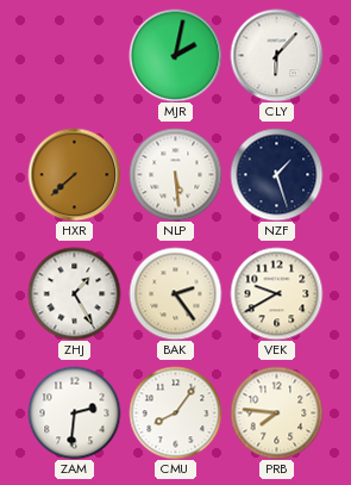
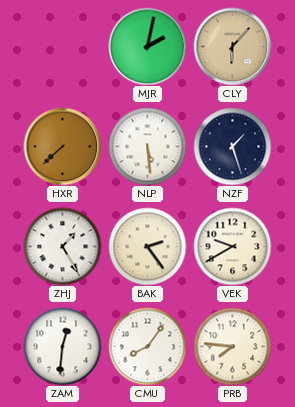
CLY dial: white -> champagne (232, 46)
ZAM: 2:31 -> 12:31 (62, 346)
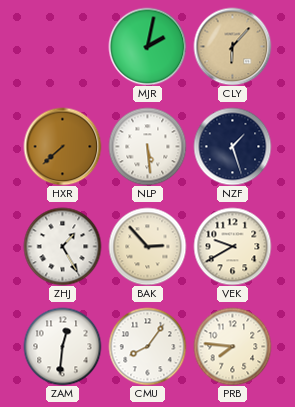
BAK: 2:24 -> 2:53 (147, 246)
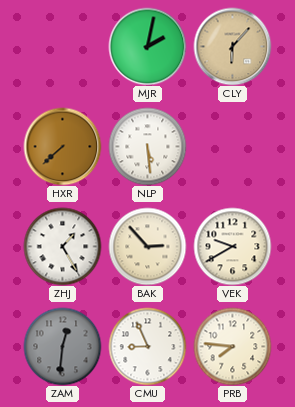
NZF: 1:27 -> none (232, 146)
ZAM dial: white -> grey (62, 346)
CMU: 8:06 -> 8:56 (147, 346)
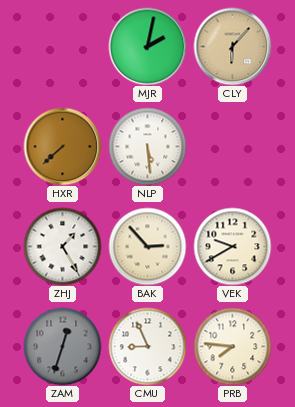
ZAM: 12:31 -> 12:33 (62, 346)
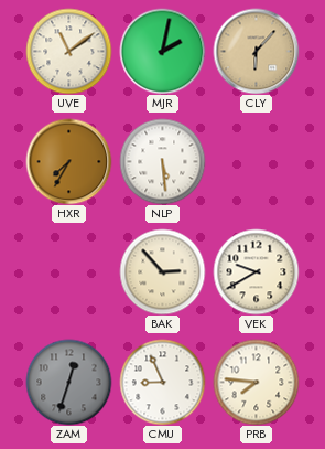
UVE: none -> 11:09 (68, 51)
HXR: 7:38 -> 7:35 (68, 161)
ZHJ: 1:25 -> none (62, 246)
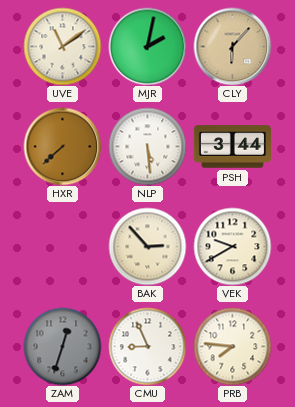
HXR: 7:35 -> 7:38 (62, 146)
PSH: none -> 3:44 (232, 147)
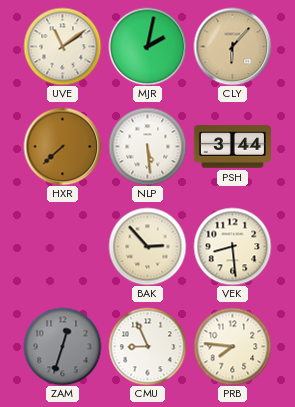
VEK: 9:40 -> 8:29 (232, 246)
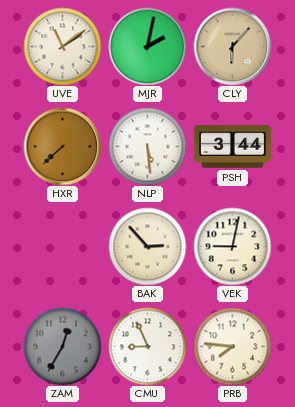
VEK: 8:29 -> 9:02 (232, 246)
ZAM: 12:33 -> 12:35 (62, 346)
